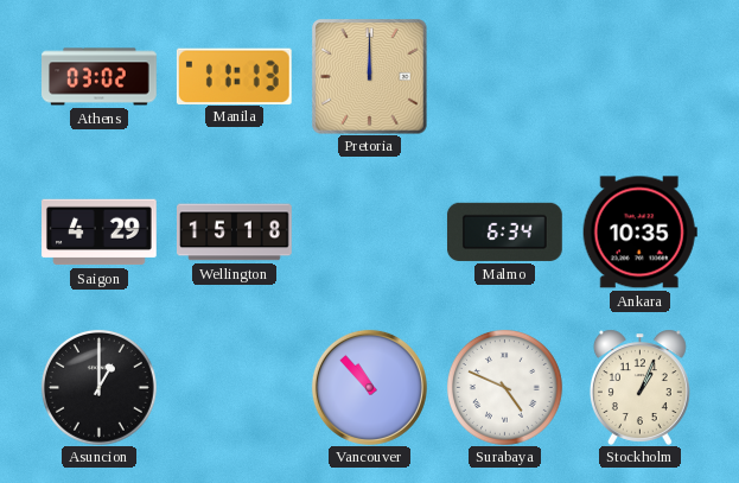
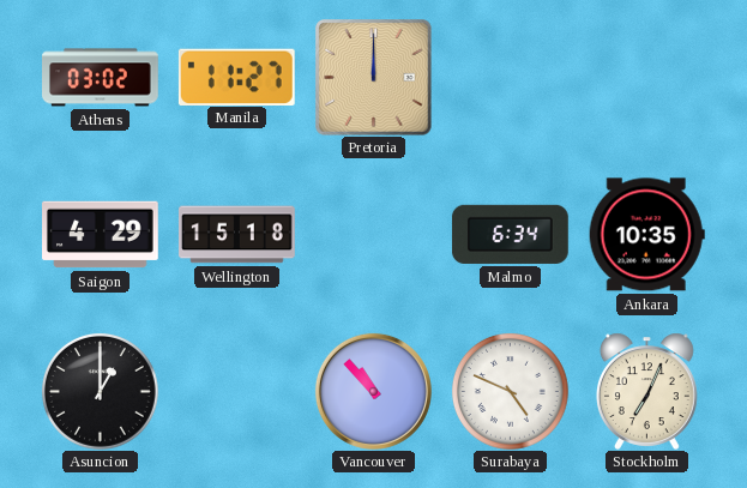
Manila: 11:13 -> 11:27 (236, 77)
Stockholm: 1:04 -> 7:04 (646, 391)
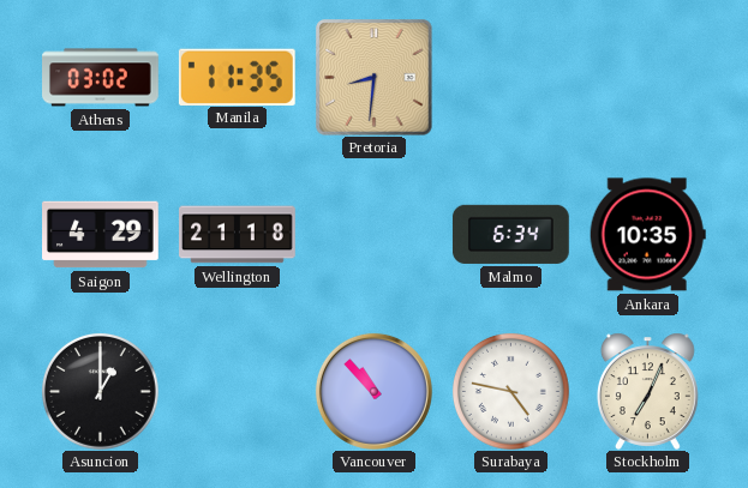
Manila: 11:27 -> 11:35 (237, 77)
Pretoria: 12:00 -> 8:31 (373, 77)
Wellington: 15:18 -> 21:18 (238, 235)
Surabaya: 4:49 -> 4:47 (510, 391)
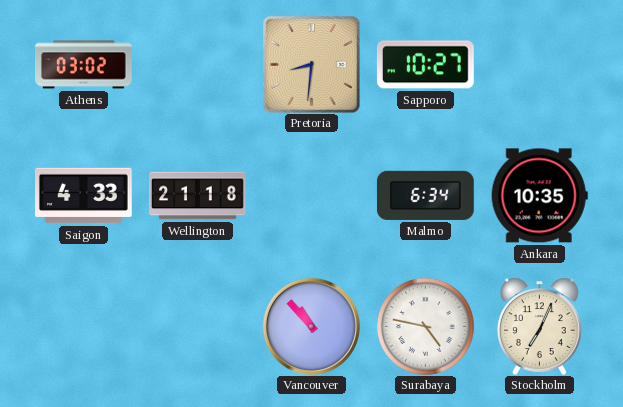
Manila: 11:35 -> none (237, 77)
Sapporo: none -> 10:27 (425, 65)
Saigon: 4:29 -> 4:33 (84, 196)
Asuncion: 1:00 -> none (100, 391)
